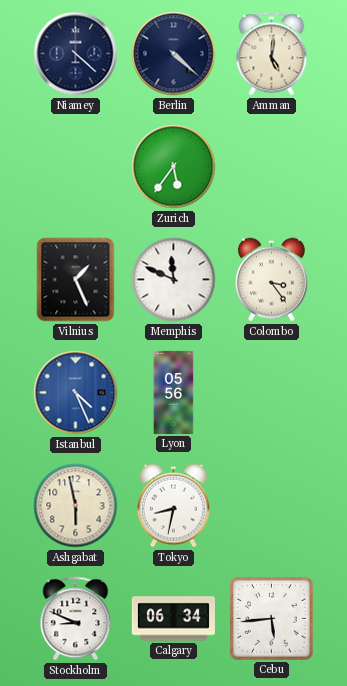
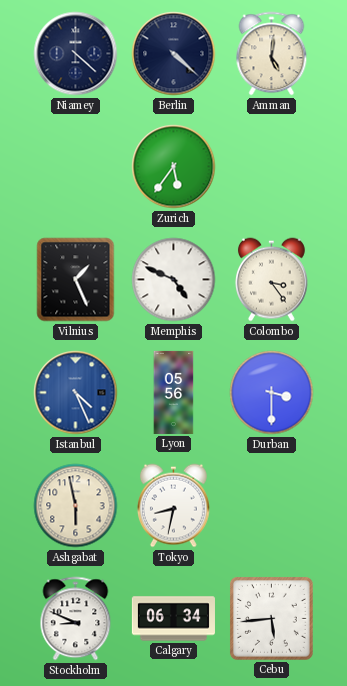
Memphis: 11:49 -> 4:49 (174, 280)
Durban: none -> 3:30 (272, 393)
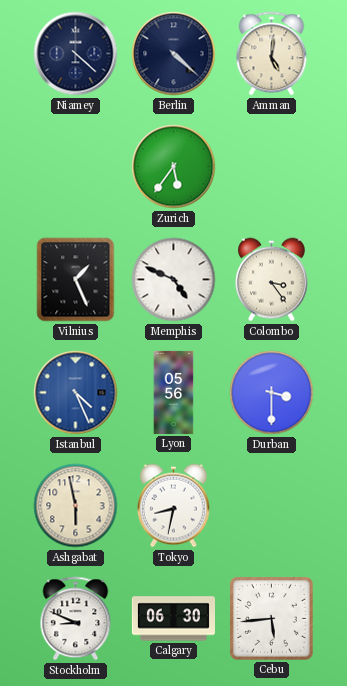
Calgary: 06:34 -> 06:30 (173, 619)
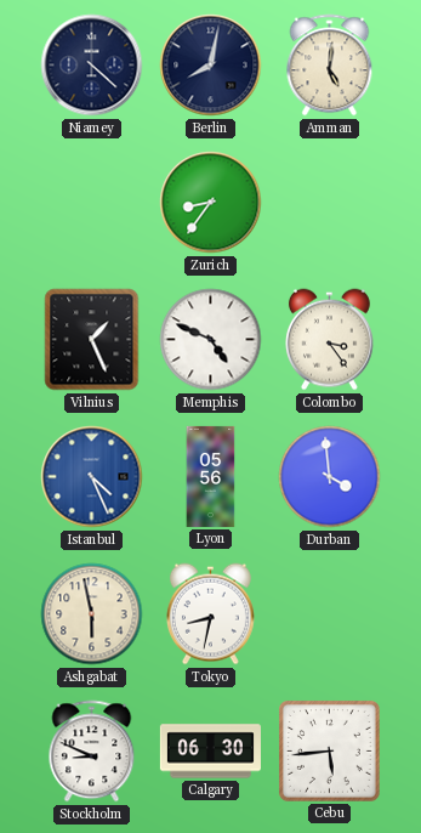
Berlin: 4:22 -> 8:02 (211, 66)
Zurich: 5:36 -> 8:36 (211, 203)
Durban: 3:30 -> 3:59 (330, 477)
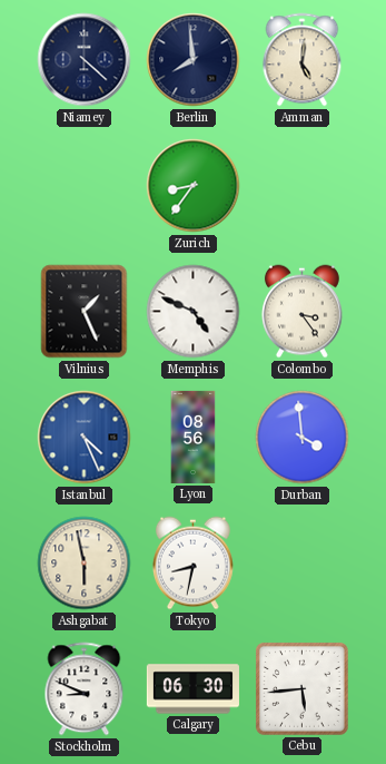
Berlin: 8:02 -> 7:59 (194, 60)
Lyon: 05:56 -> 08:56 (194, 437)
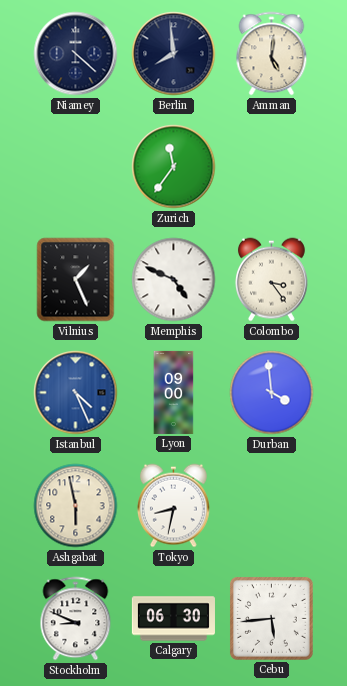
Zurich: 8:36 -> 11:36 (174, 167)
Lyon: 08:56 -> 09:00 (174, 392)
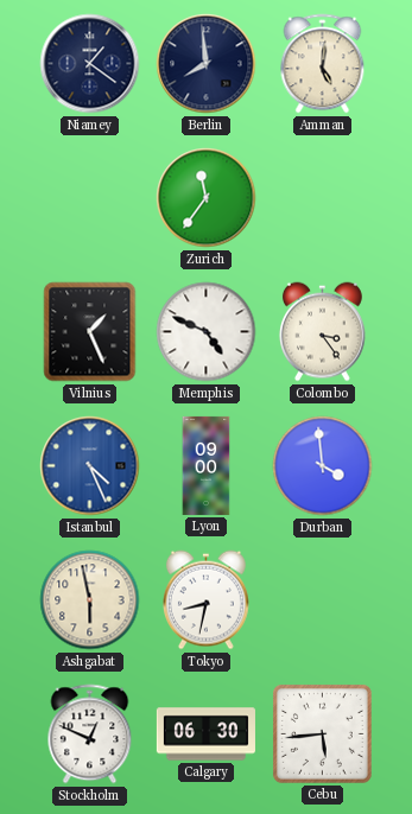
Niamey: 4:22 -> 1:21 (90, 64)
Stockholm: 8:49 -> 12:49 (90, 734)
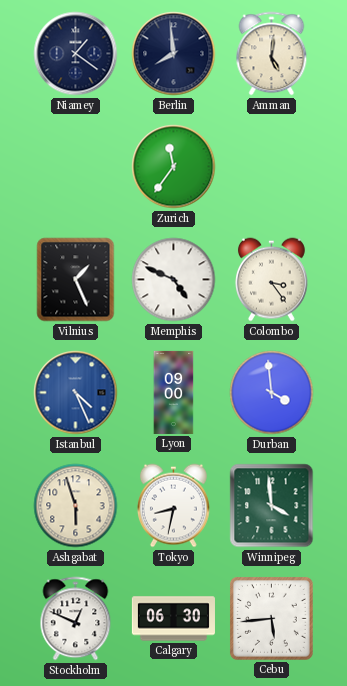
Ashgabat: 5:58 -> 5:57 (76, 506)
Winnipeg: none -> 3:59 (272, 506)
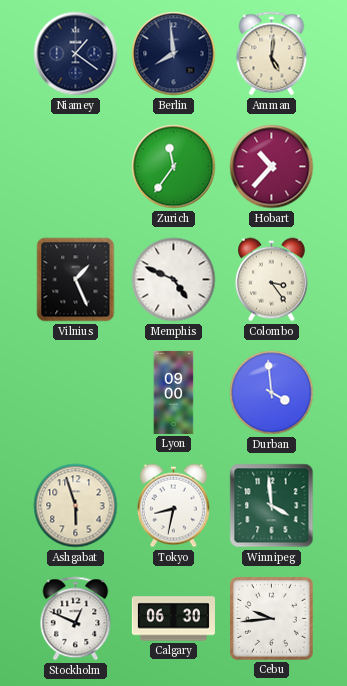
Hobart: none -> 10:37 (272, 167)
Istanbul: 4:26 -> none (76, 393)
Cebu: 5:44 -> 9:44 (271, 618)
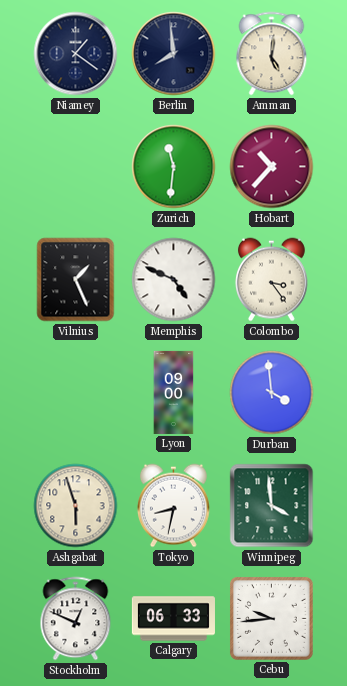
Zurich: 11:36 -> 11:31 (174, 167)
Calgary: 06:30 -> 06:33 (173, 619)
